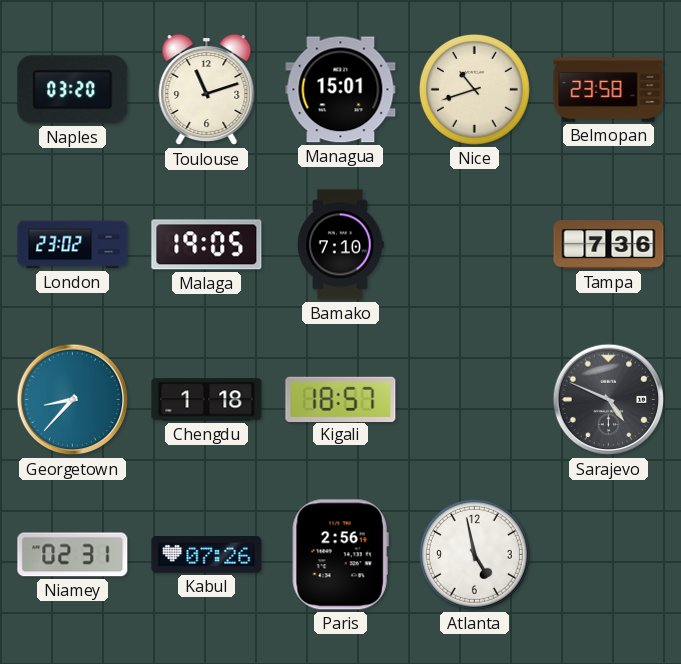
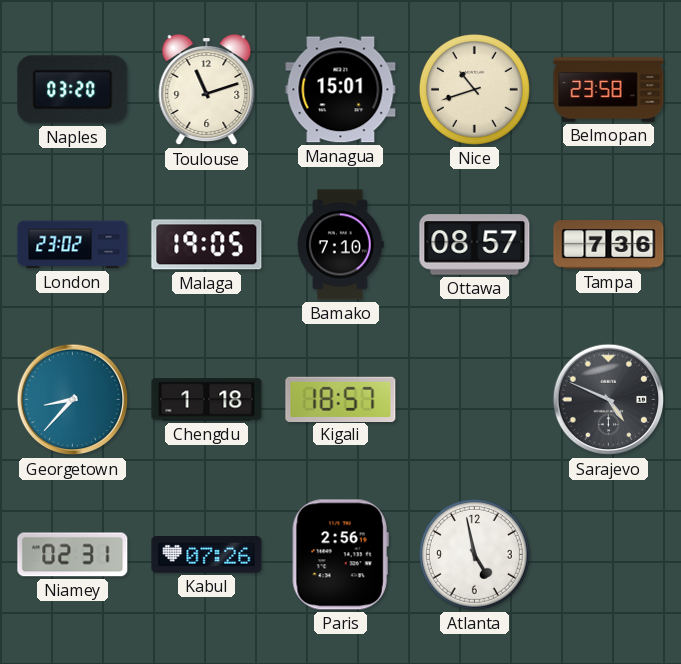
Ottawa: none -> 08:57 (475, 245)
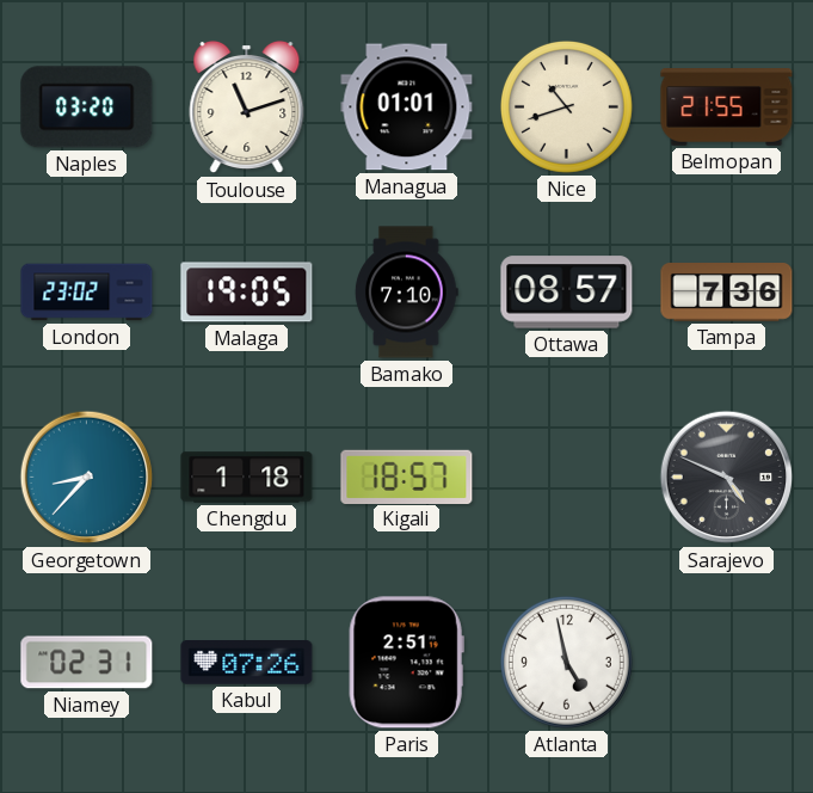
Managua: 15:01 -> 01:01 (407, 107)
Belmopan: 23:58 -> 21:55 (727, 107)
Paris: 2:56 -> 2:51 (406, 663)
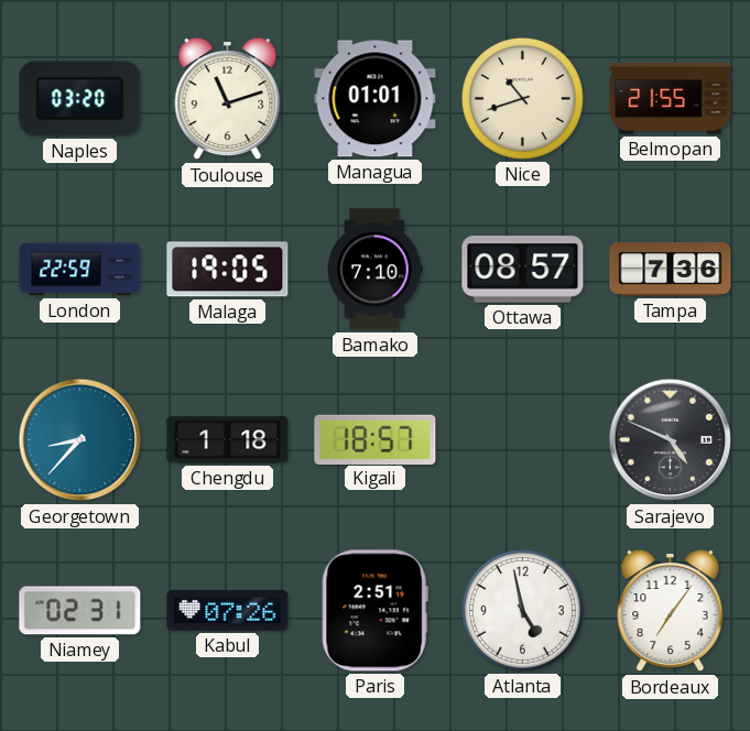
London: 23:02 -> 22:59 (80, 270)
Bordeaux: none -> 7:06 (671, 611)
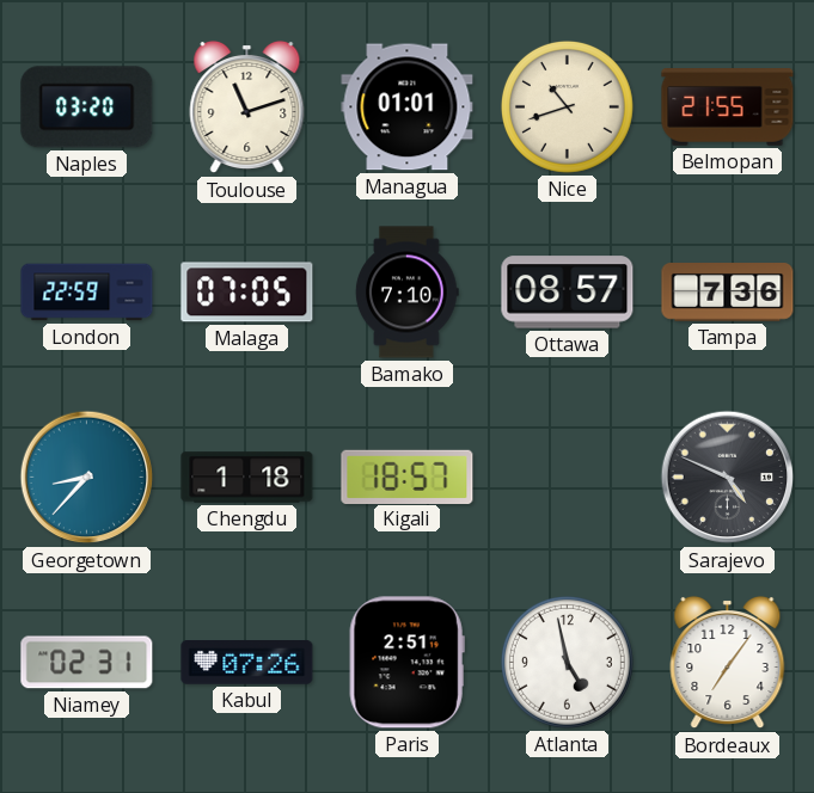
Malaga: 19:05 -> 07:05 (247, 293)
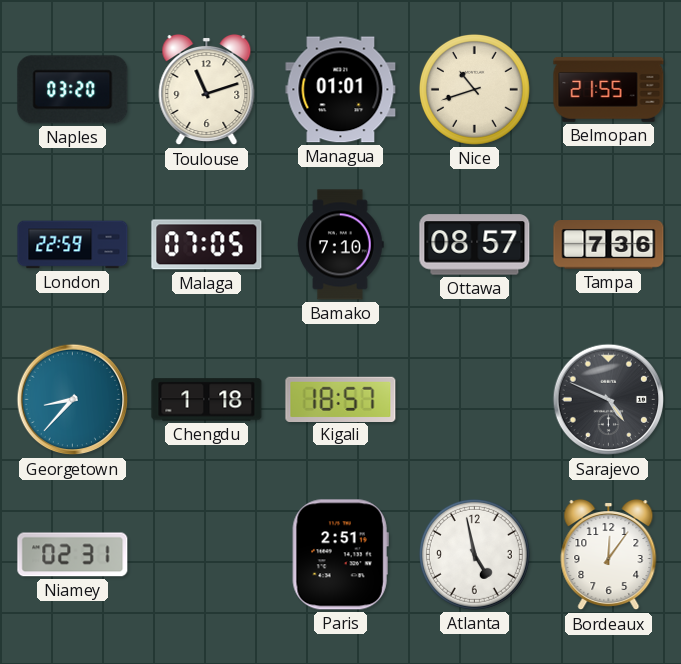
Kabul: 07:26 -> none (247, 663)
Bordeaux: 7:06 -> 12:06 (609, 555)
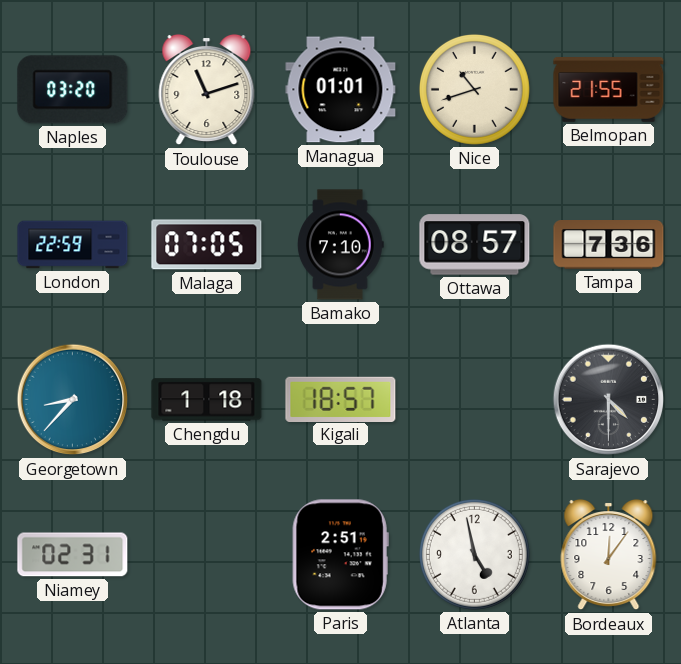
Sarajevo: 4:49 -> 4:30 (609, 400)
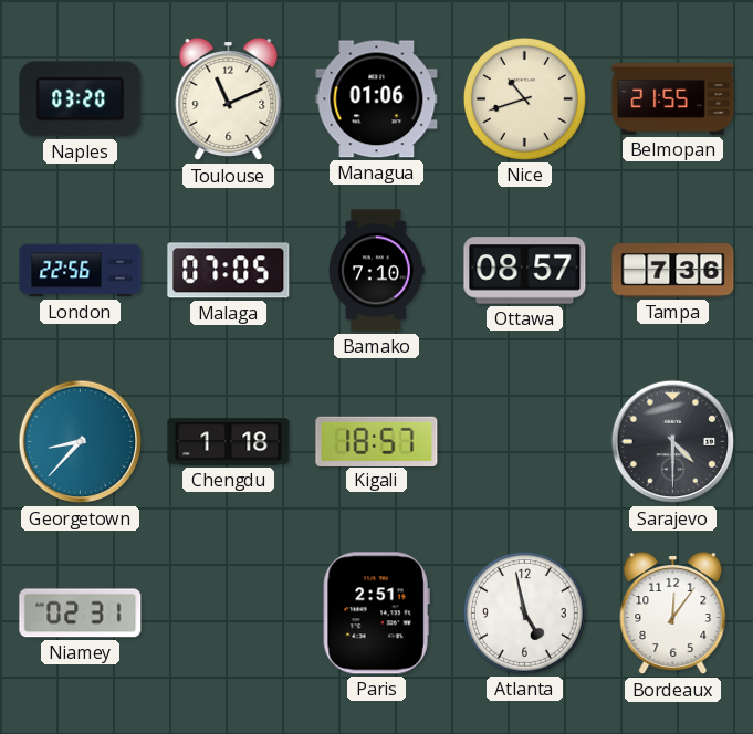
Toulouse: 11:12 -> 11:11 (229, 99)
Managua: 01:01 -> 01:06 (377, 99)
London: 22:59 -> 22:56 (81, 271)
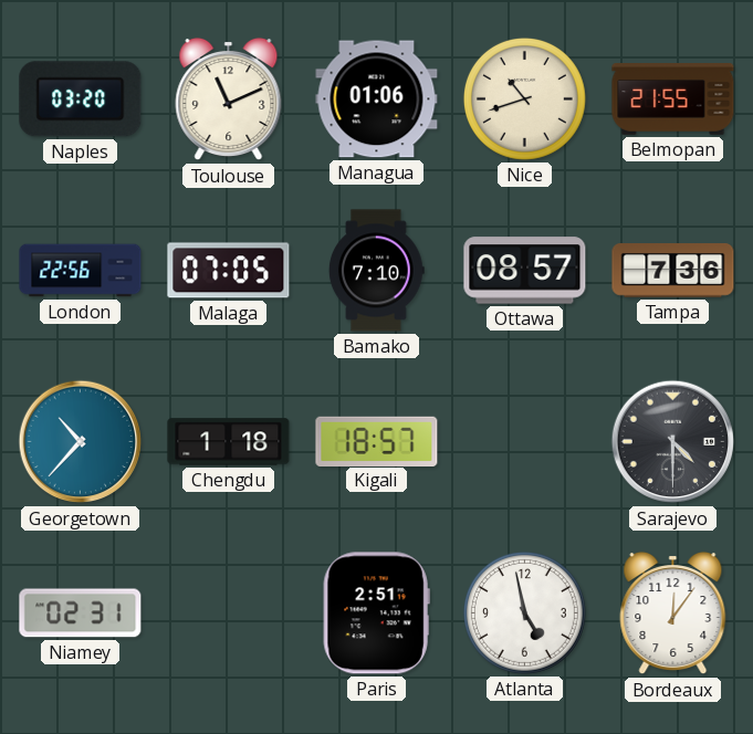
Georgetown: 8:37 -> 10:37 (81, 442)
